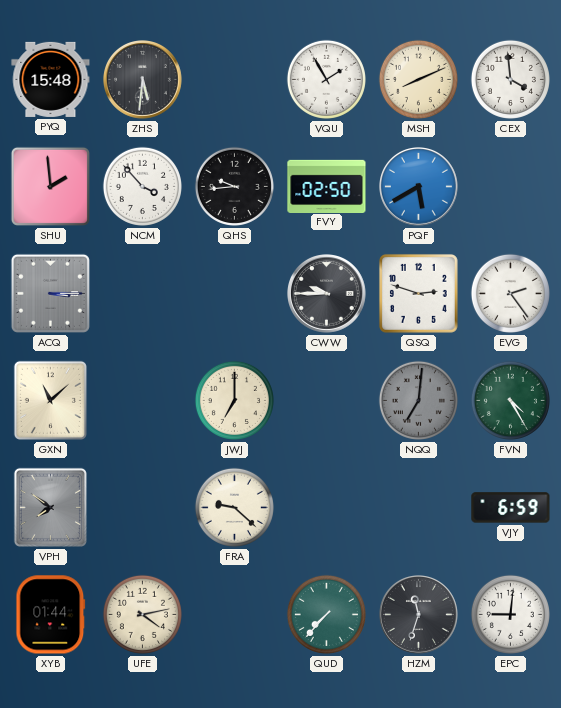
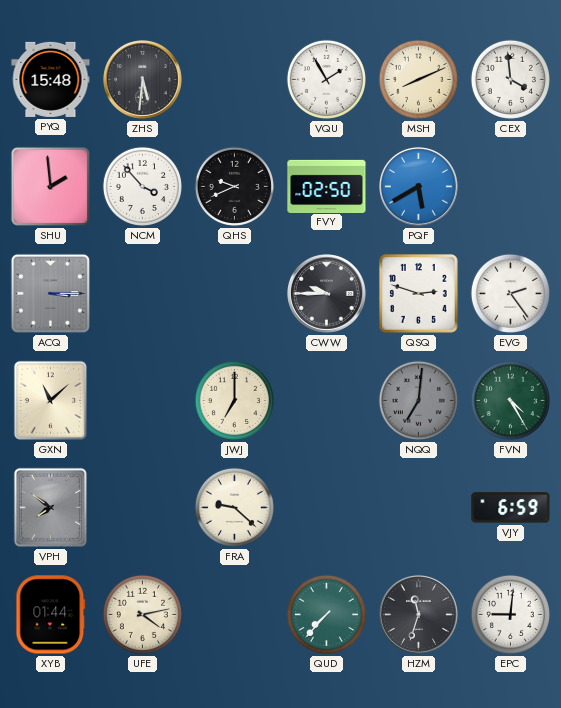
QHS: 9:44 -> 9:41 (234, 186)
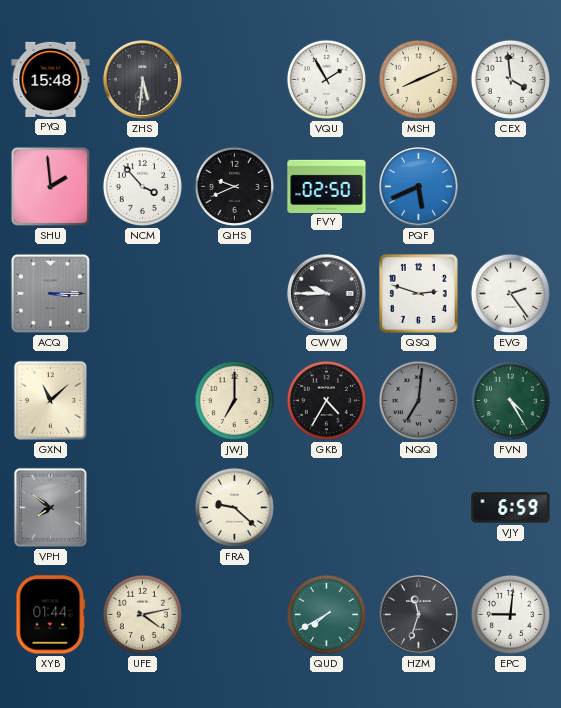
PQF: 5:40 -> 5:41 (419, 187)
GKB: none -> 4:35 (326, 400)
QUD: 7:37 -> 7:40 (326, 614)
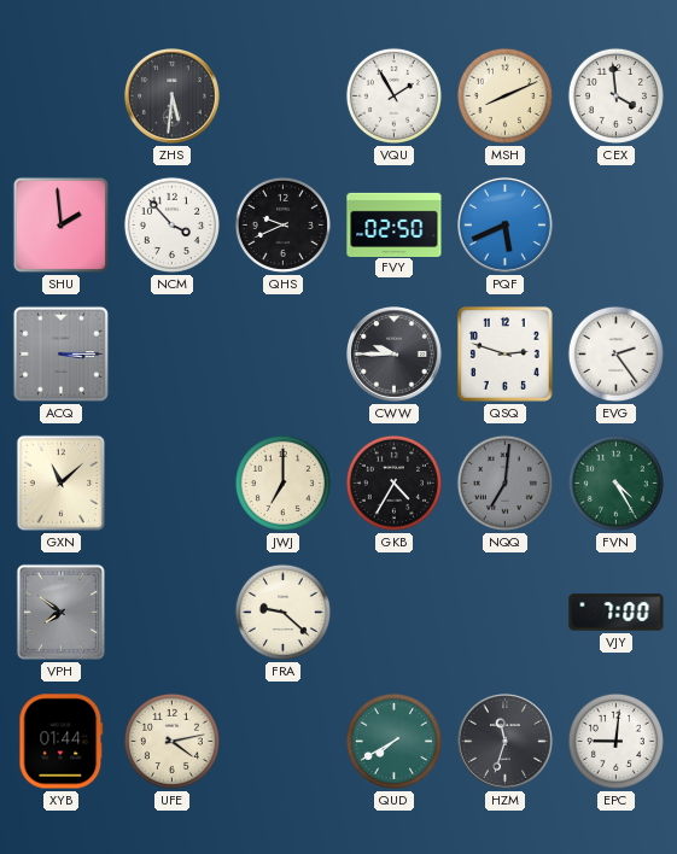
PYQ: 15:48 -> none (51, 79)
VJY: 6:59 -> 7:00 (617, 613)
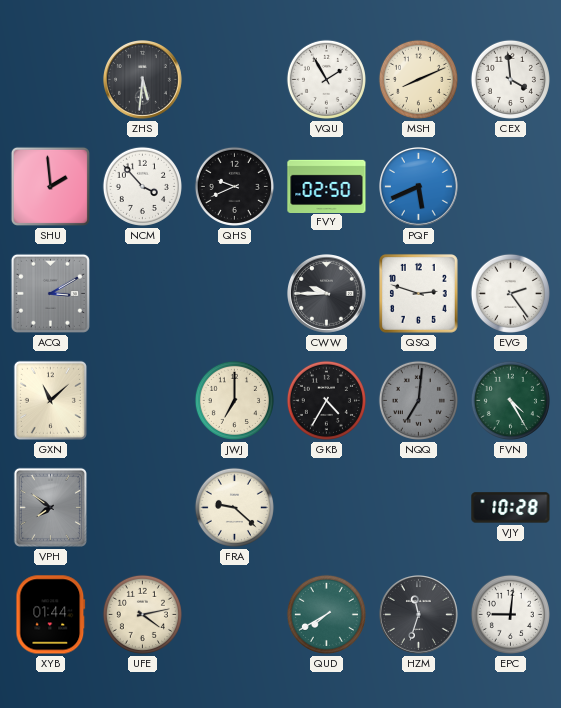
ACQ: 3:15 -> 3:10 (50, 293)
VJY: 7:00 -> 10:28 (511, 508)
